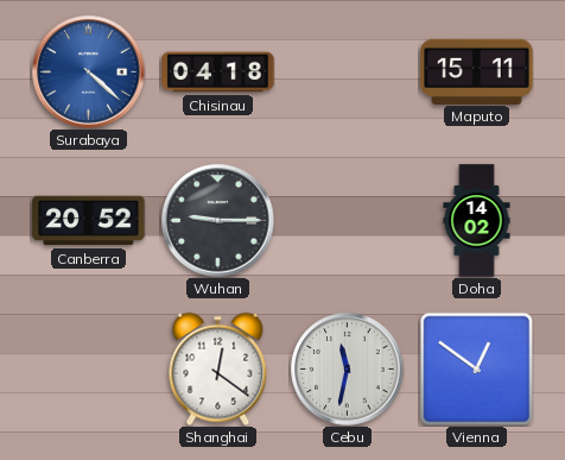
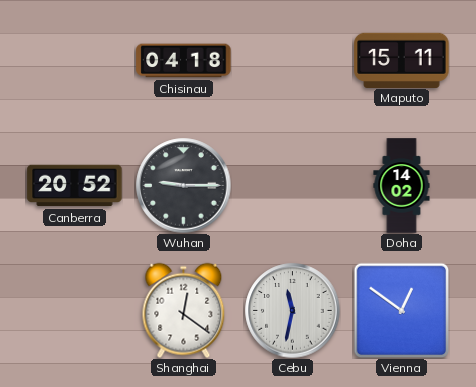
Surabaya: 4:22 -> none (89, 73)
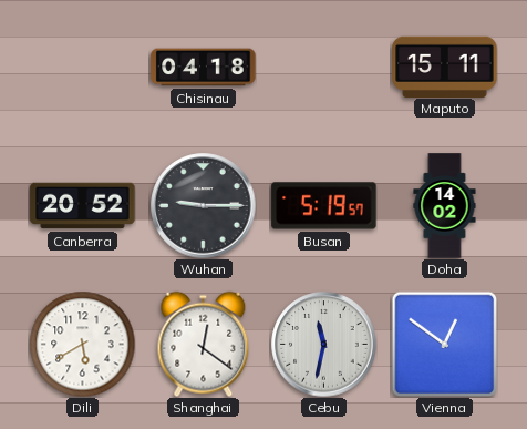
Busan: none -> 5:19 (324, 206)
Dili: none -> 5:40 (82, 344)
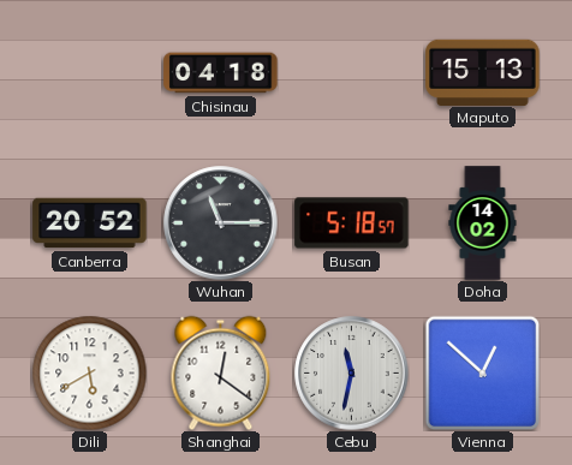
Maputo: 15:11 -> 15:13 (483, 72)
Wuhan: 9:15 -> 11:15 (221, 223)
Busan: 5:19 -> 5:18 (352, 223)
Vienna: 12:51 -> 12:52 (482, 372)
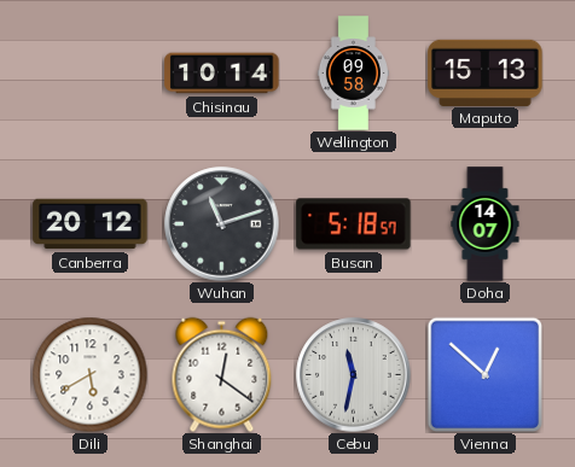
Chisinau: 04:18 -> 10:14 (222, 74)
Wellington: none -> 09:58 (353, 74)
Canberra: 20:52 -> 20:12 (91, 224)
Wuhan: 11:15 -> 11:12 (222, 224)
Doha: 14:02 -> 14:07 (486, 224)
